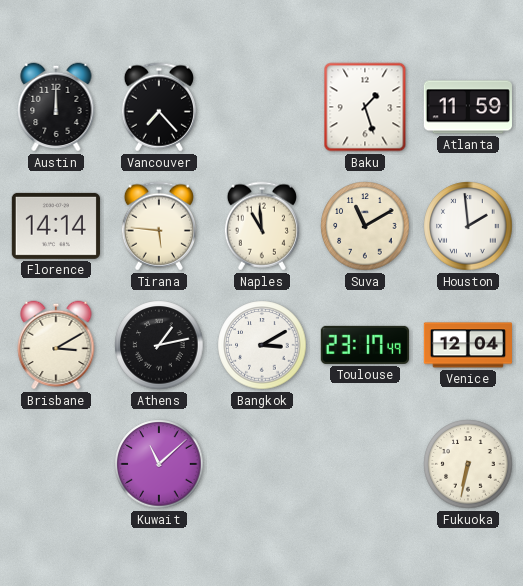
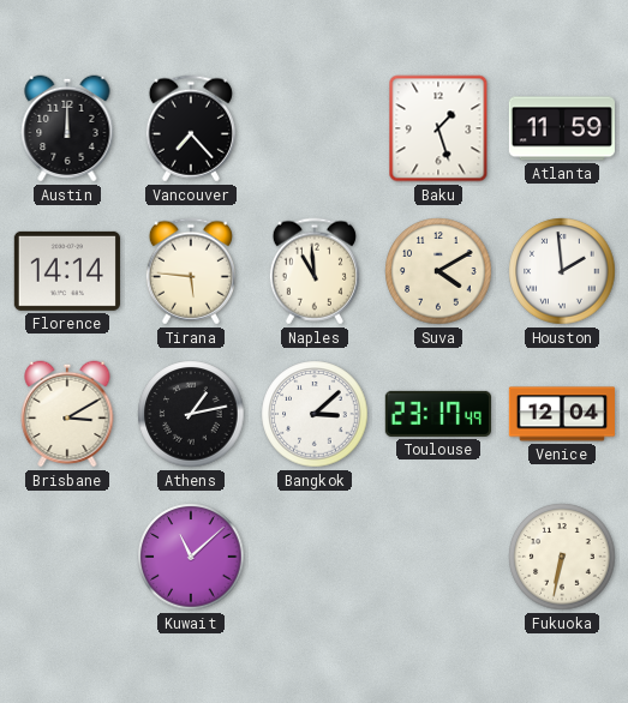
Suva: 11:10 -> 4:10 (438, 271)
Bangkok: 3:10 -> 3:08 (315, 414)
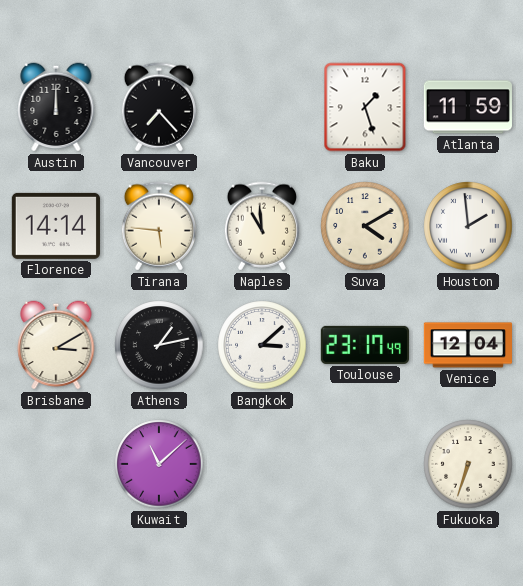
Fukuoka: 6:32 -> 6:33 (468, 464)
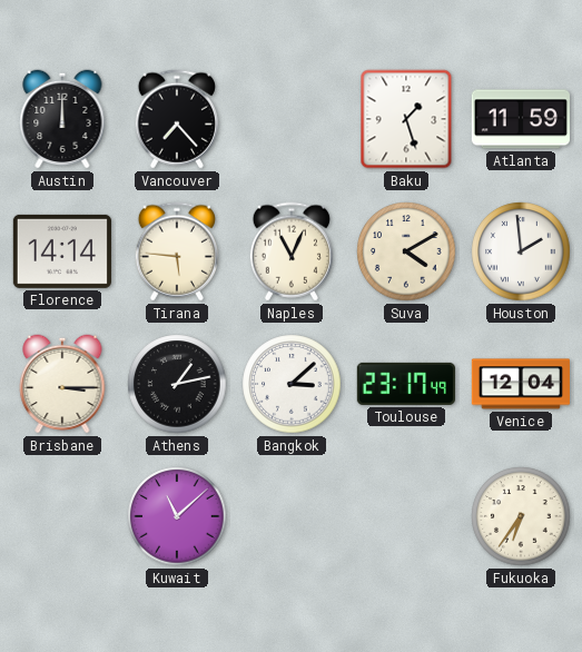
Naples: 10:59 -> 11:04 (292, 251)
Brisbane: 3:10 -> 3:15 (62, 384)
Fukuoka: 6:33 -> 6:36 (521, 516)
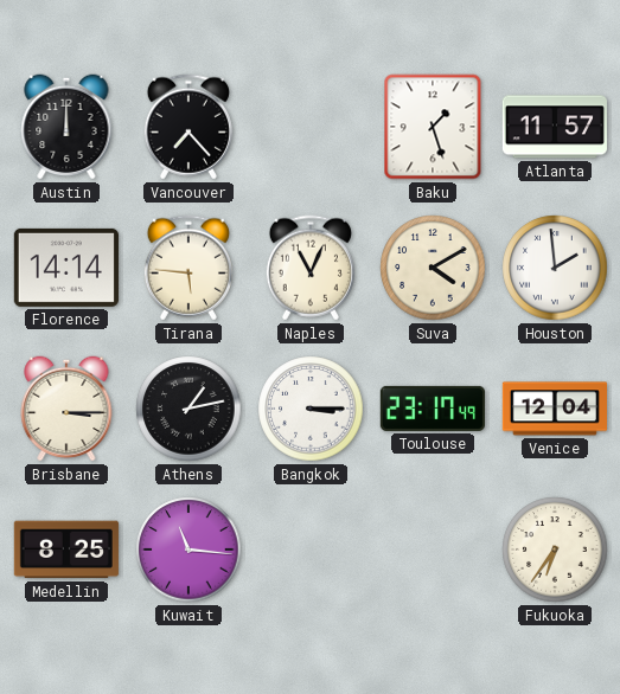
Atlanta: 11:59 -> 11:57 (555, 127)
Bangkok: 3:08 -> 3:15 (311, 409)
Medellin: none -> 8:25 (66, 550)
Kuwait: 11:08 -> 11:16 (188, 550)
